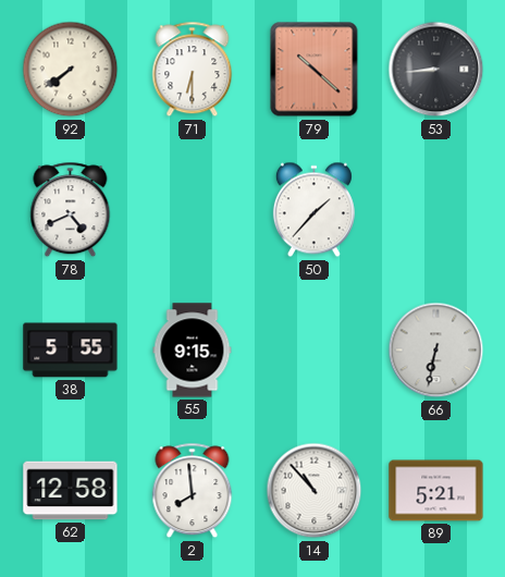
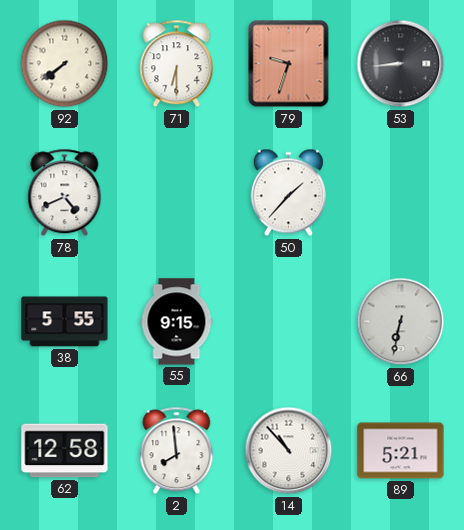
79: 10:22 -> 9:33 (289, 64)
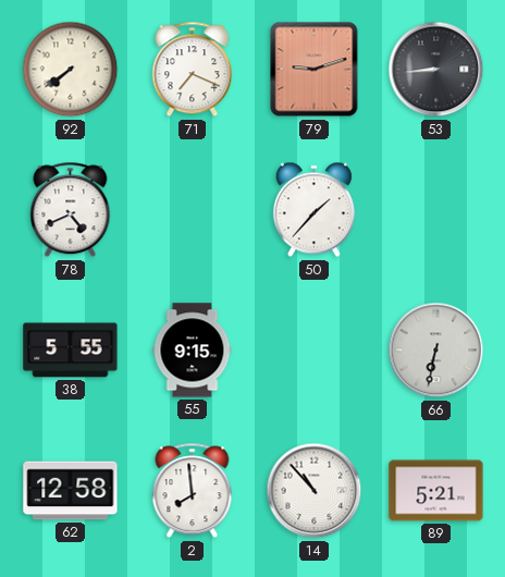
71: 6:30 -> 7:19 (193, 70)
79: 9:33 -> 9:12 (315, 70)
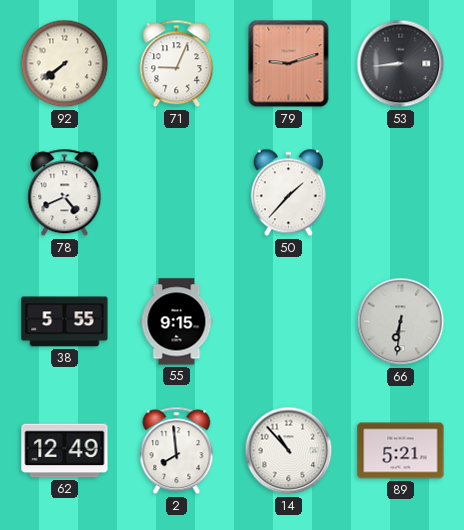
71: 7:19 -> 9:04 (177, 64)
66: 6:32 -> 6:31 (401, 322)
62: 12:58 -> 12:49 (65, 451)
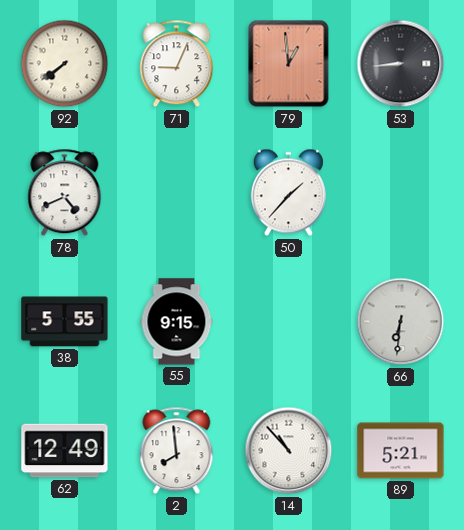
79: 9:12 -> 12:59 (289, 64)
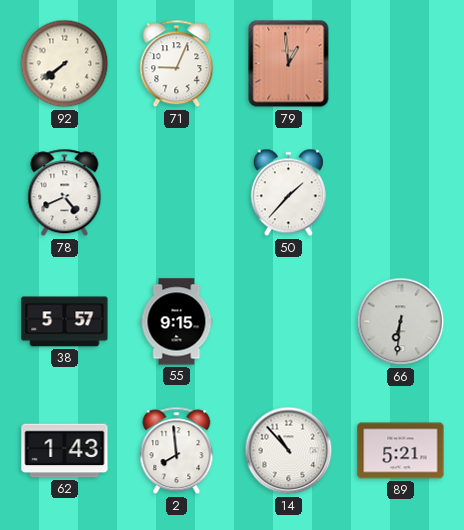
53: 8:44 -> none (401, 64)
38: 5:55 -> 5:57 (65, 322)
62: 12:49 -> 1:43 (65, 451)
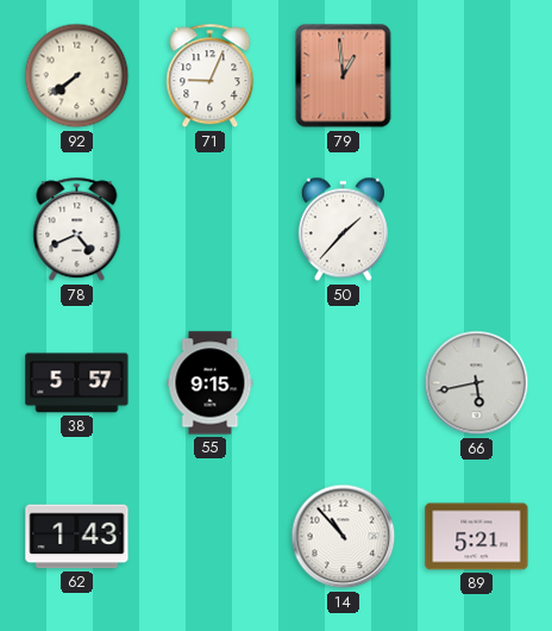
66: 6:31 -> 5:43 (477, 383)
2: 7:59 -> none (177, 451)
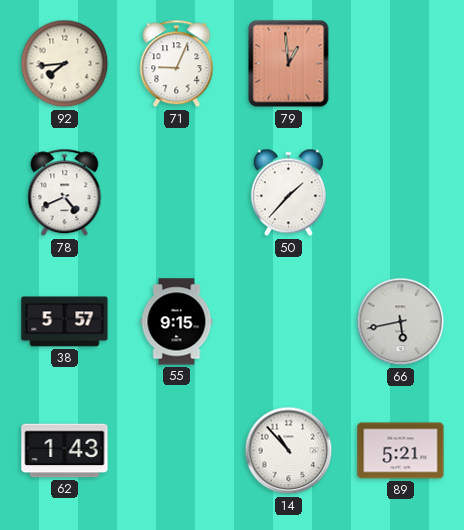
92: 7:39 -> 7:44 (65, 64)
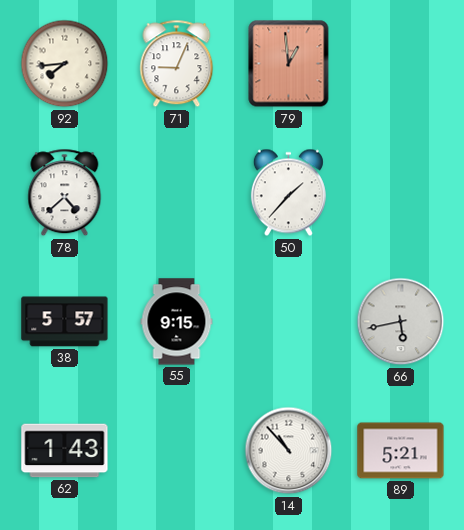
78: 4:41 -> 4:38 (65, 193)
